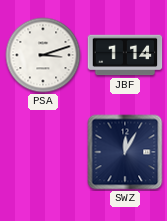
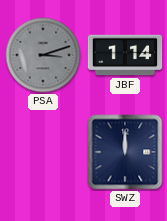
PSA dial: white -> grey (43, 55)
SWZ: 12:05 -> 12:00 (125, 152)
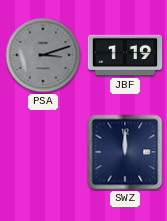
JBF: 1:14 -> 1:19 (125, 55)
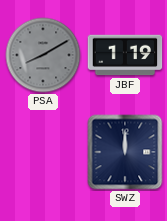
PSA: 3:12 -> 8:10 (43, 55)
